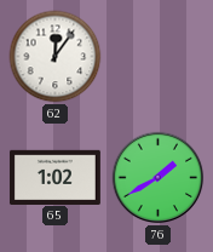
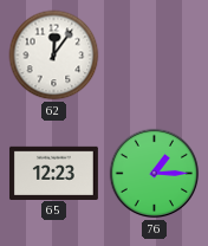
65: 1:02 -> 12:23 (53, 173)
76: 1:40 -> 1:15 (155, 174)
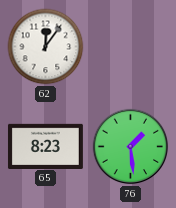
65: 12:23 -> 8:23 (45, 146)
76: 1:15 -> 1:29 (131, 147)
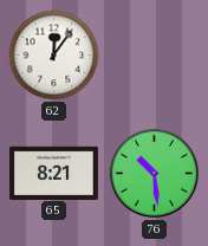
65: 8:23 -> 8:21 (53, 173)
76: 1:29 -> 10:29 (155, 174)
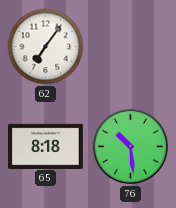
62: 12:06 -> 7:06 (46, 47)
65: 8:21 -> 8:18 (45, 146)
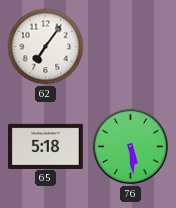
65: 8:18 -> 5:18 (45, 146)
76: 10:29 -> 5:29 (131, 147)
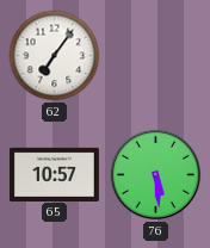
65: 5:18 -> 10:57 (54, 174)
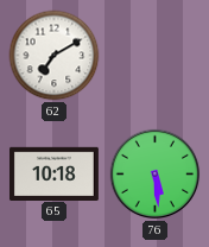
62: 7:06 -> 7:10 (55, 56)
65: 10:57 -> 10:18 (53, 173)
